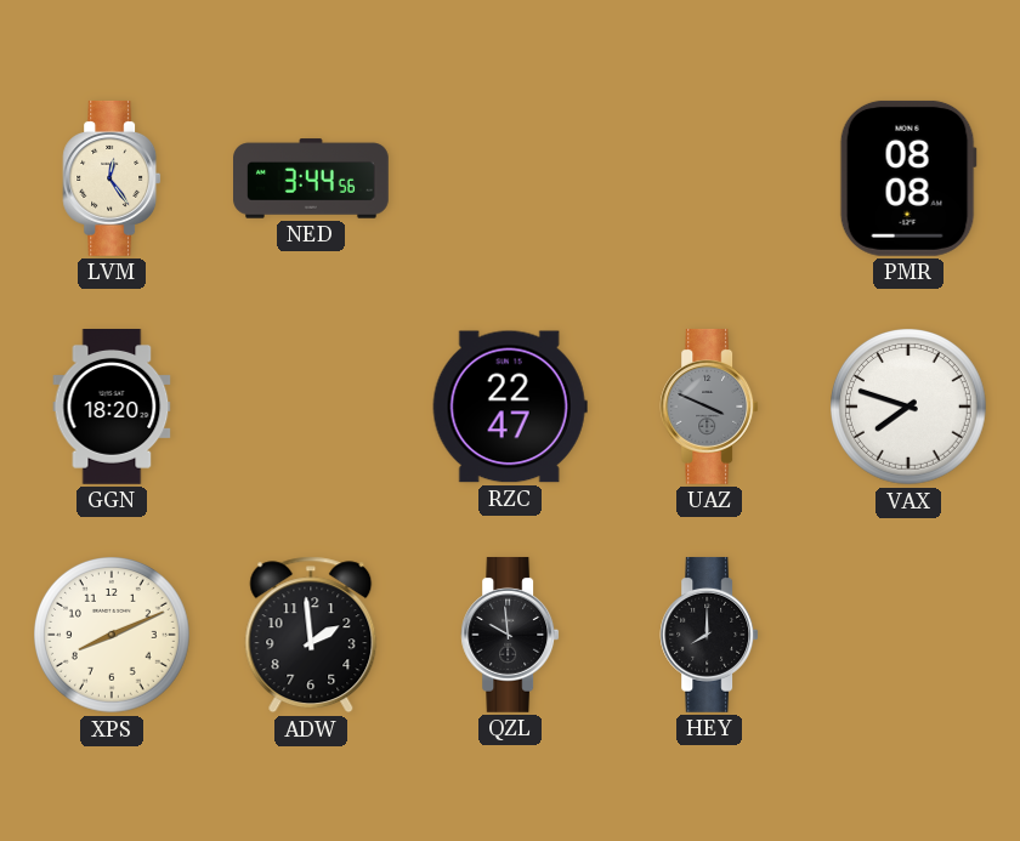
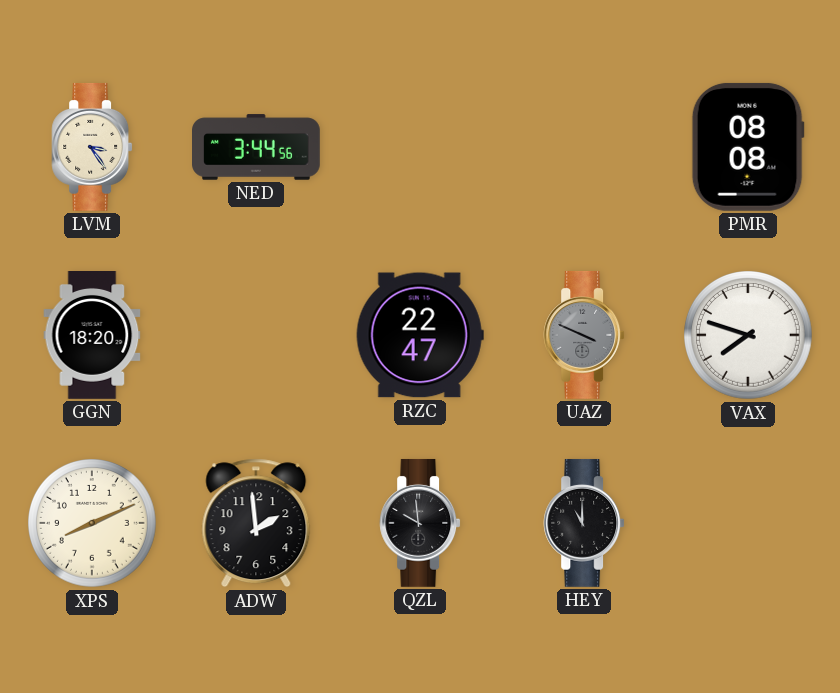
LVM: 12:24 -> 3:24 (92, 147)
HEY: 8:00 -> 11:00 (584, 523)
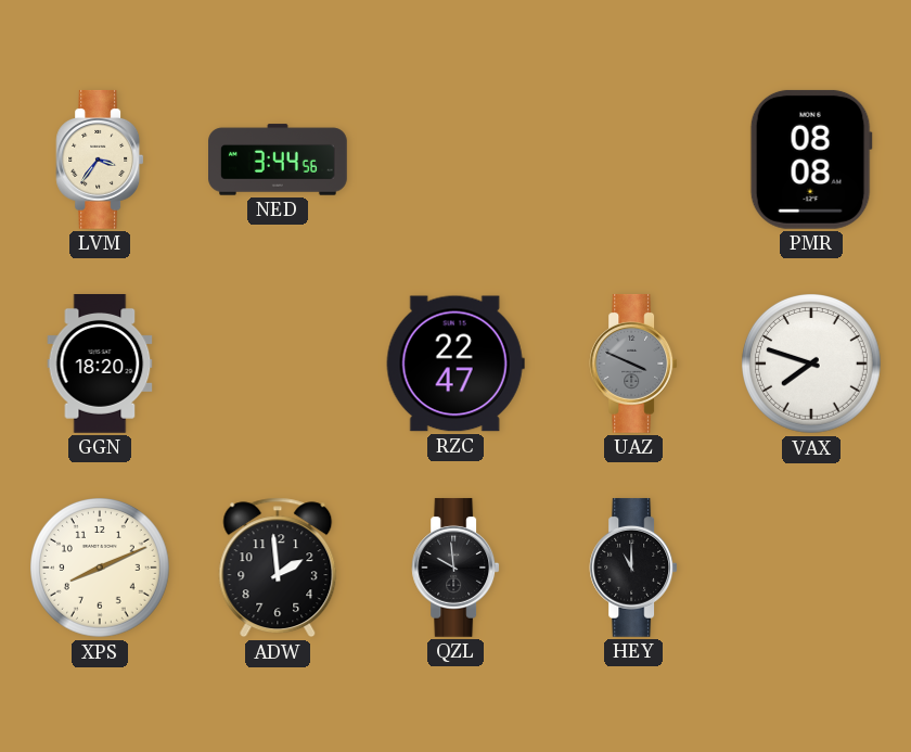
LVM: 3:24 -> 3:36 (100, 160)
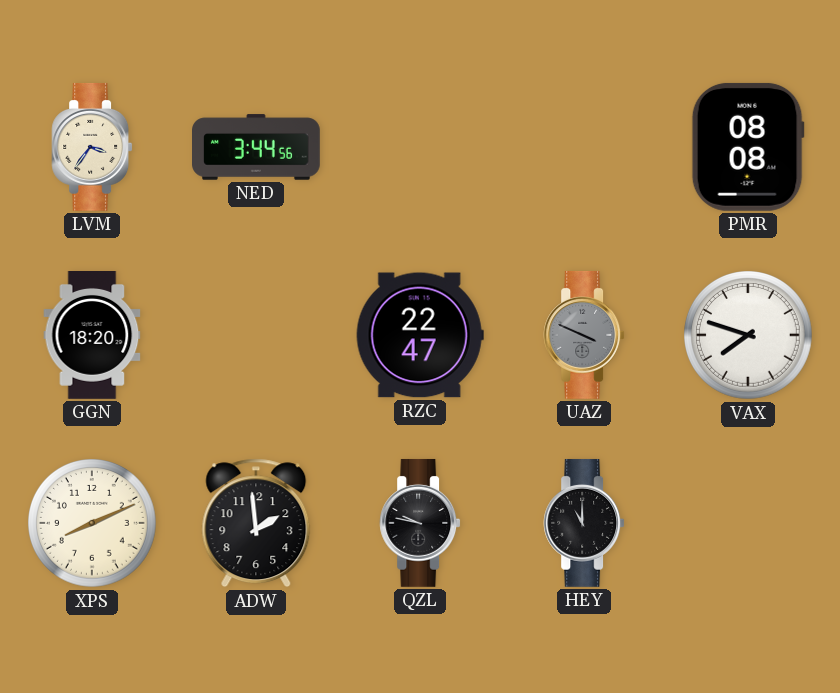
QZL: 9:59 -> 9:47 (420, 523)
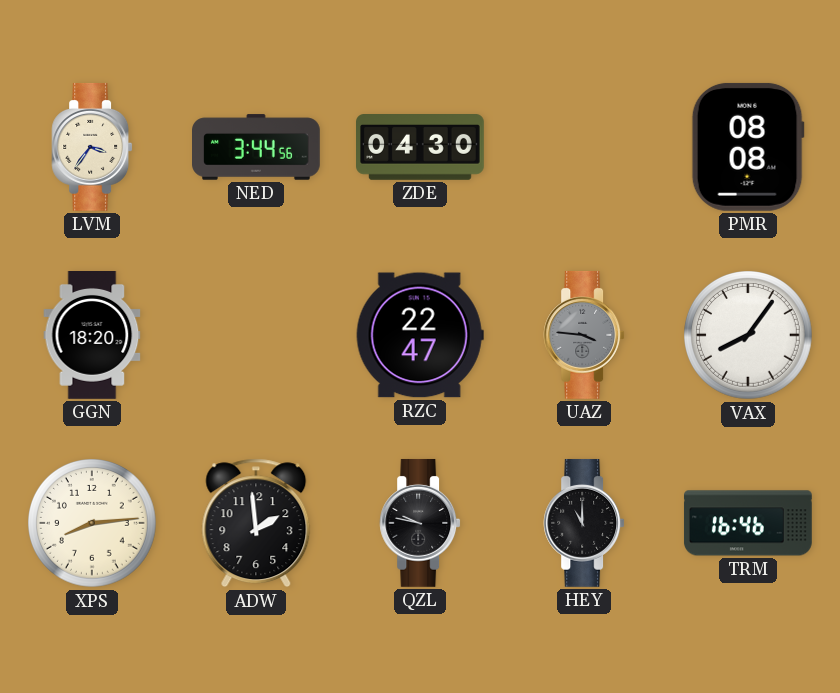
ZDE: none -> 04:30 (421, 148)
UAZ: 3:49 -> 3:46 (584, 335)
VAX: 7:48 -> 8:06 (749, 336)
XPS: 8:11 -> 8:14 (93, 524)
TRM: none -> 16:46 (748, 523)
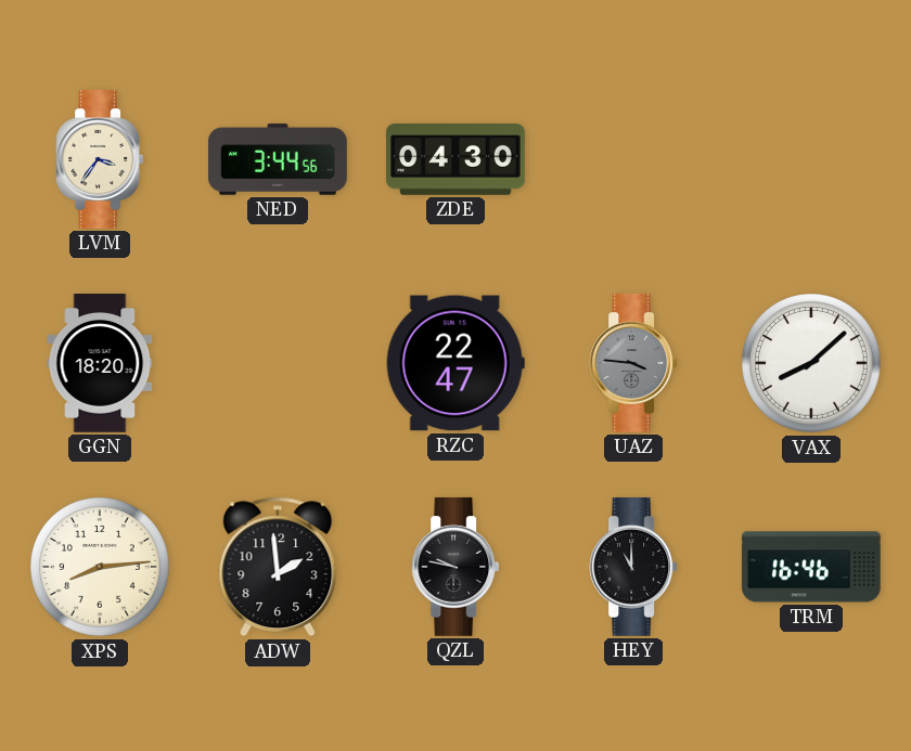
PMR: 08:08 -> none (748, 147)
VAX: 8:06 -> 8:08 (812, 364)
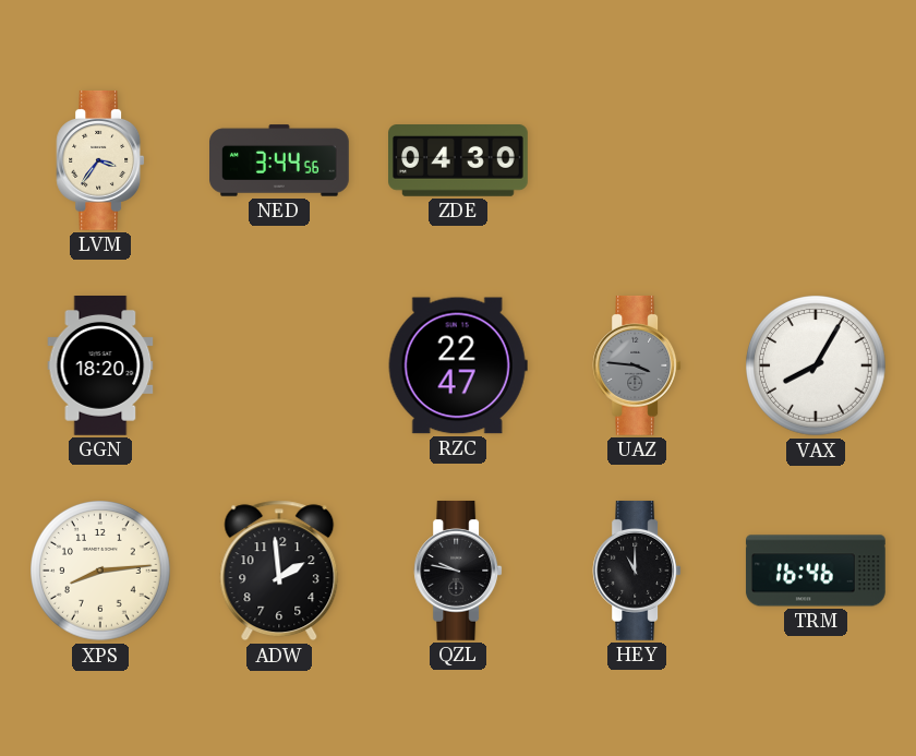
VAX: 8:08 -> 8:05 (817, 367)
